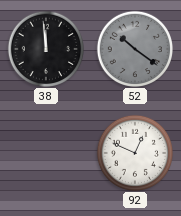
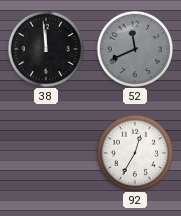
52: 10:21 -> 11:41 (134, 48)
92: 12:49 -> 12:35 (134, 152)
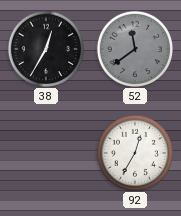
38: 11:59 -> 12:35 (45, 48)
52: 11:41 -> 11:39 (134, 48)
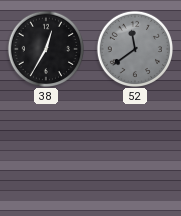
92: 12:35 -> none (134, 152)
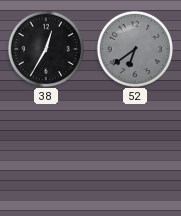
52: 11:39 -> 6:39 (134, 48)
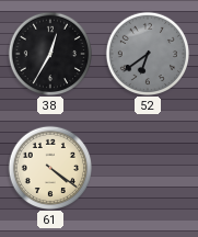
61: none -> 4:21 (49, 167)
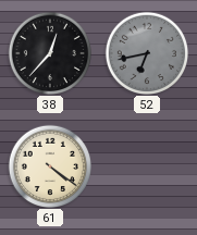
38: 12:35 -> 12:37 (49, 52)
52: 6:39 -> 6:43 (146, 52)
